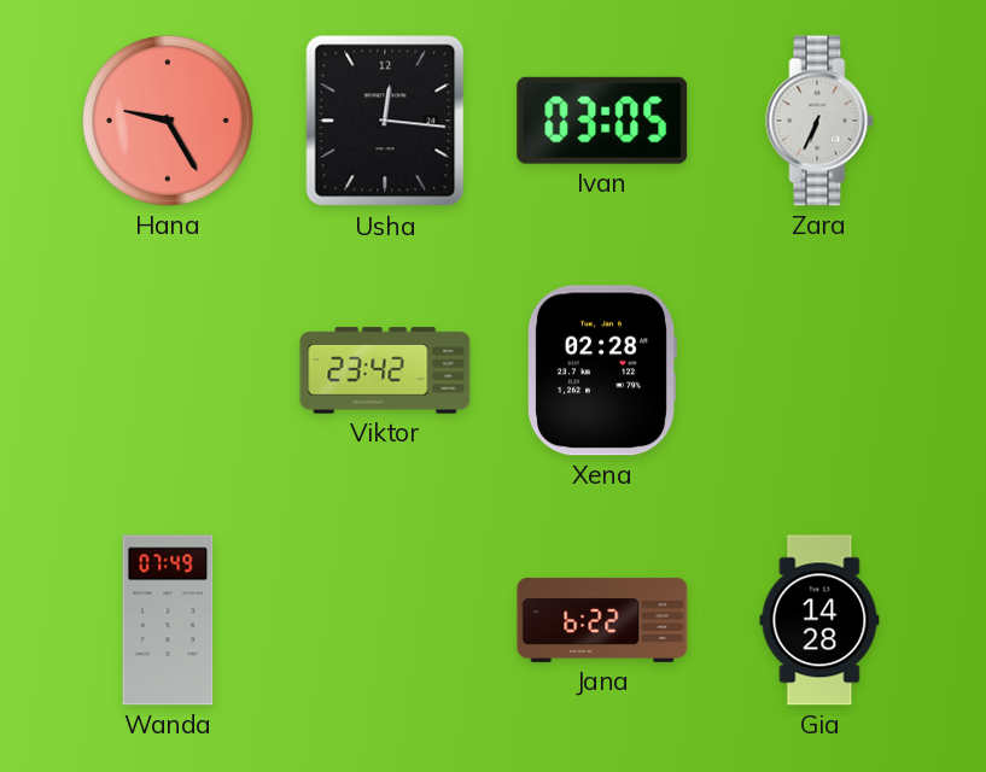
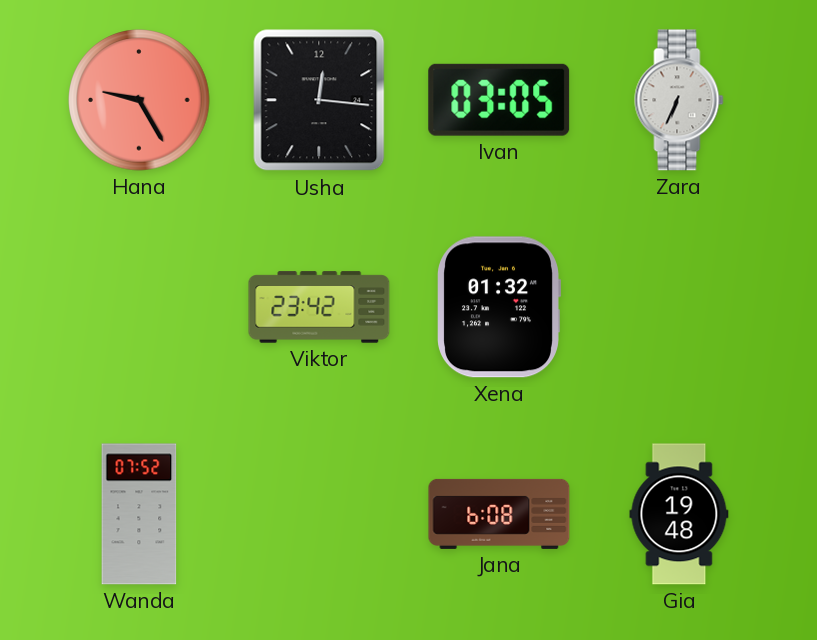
Xena: 02:28 -> 01:32 (499, 307)
Wanda: 07:49 -> 07:52 (139, 514)
Jana: 6:22 -> 6:08 (499, 514)
Gia: 14:28 -> 19:48 (679, 514)
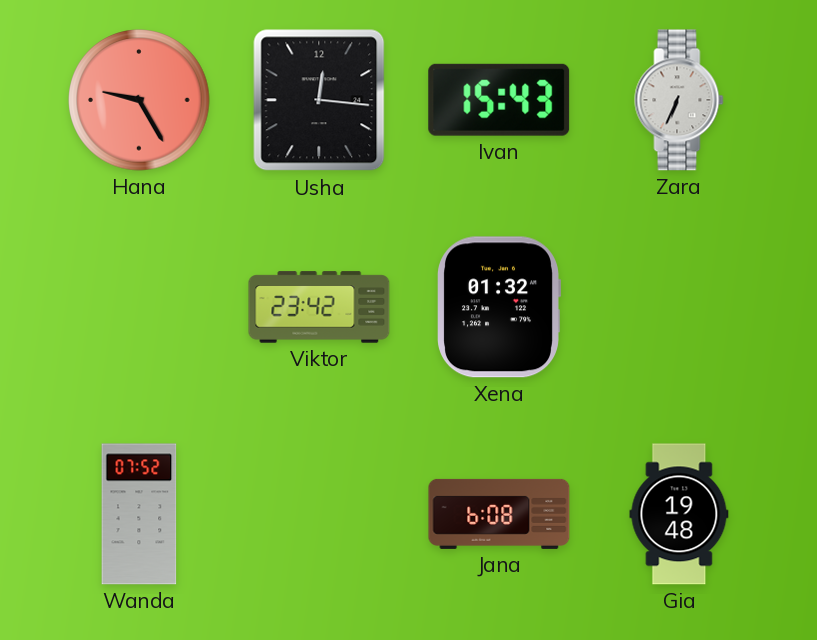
Ivan: 03:05 -> 15:43 (499, 100)
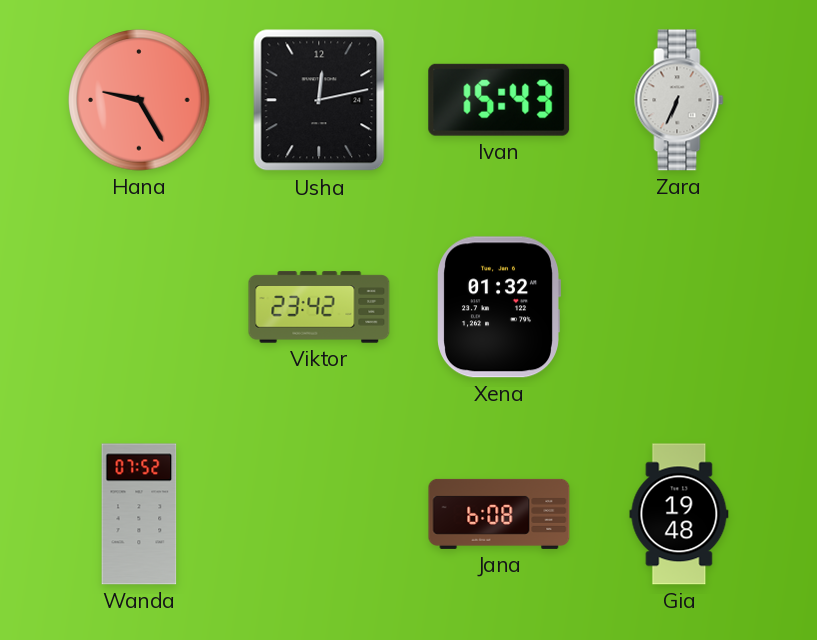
Usha: 12:16 -> 12:13 (319, 100)
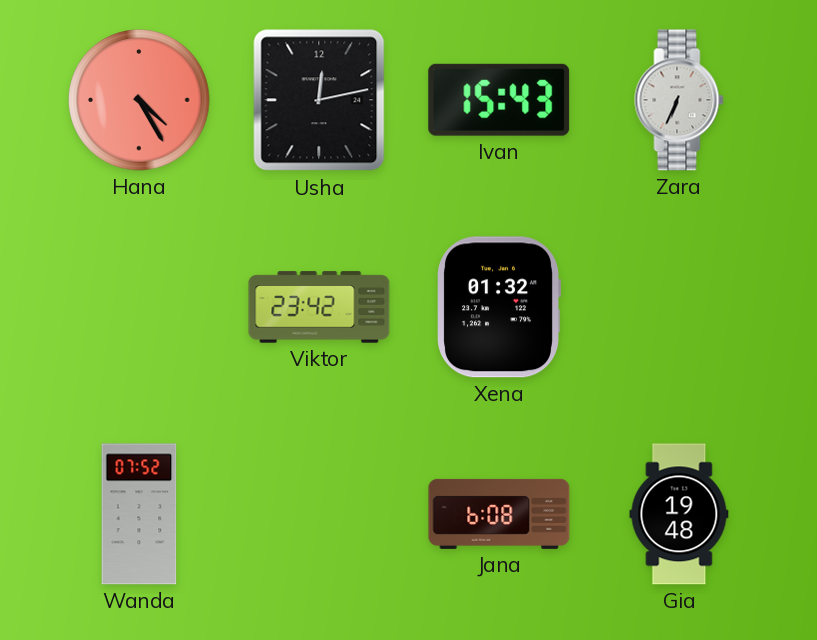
Hana: 9:25 -> 4:25 (139, 100)
